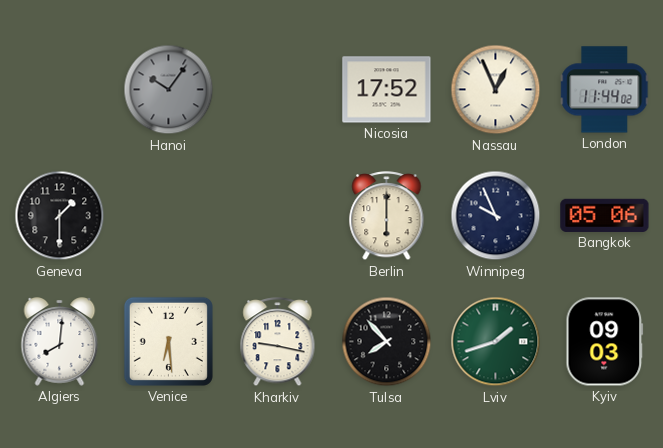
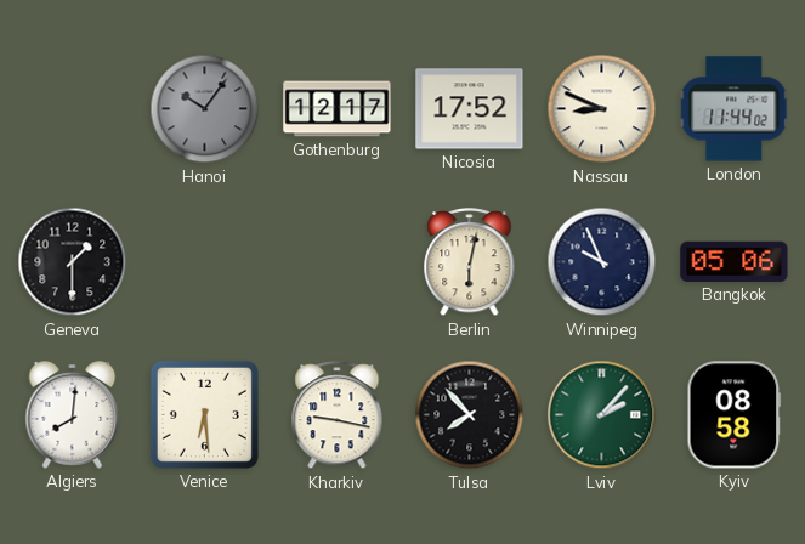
Gothenburg: none -> 12:17 (338, 109)
Nassau: 12:56 -> 8:49 (602, 109)
Berlin: 6:00 -> 6:02 (470, 262)
Lviv: 1:42 -> 2:07 (602, 415)
Kyiv: 09:03 -> 08:58 (735, 415)
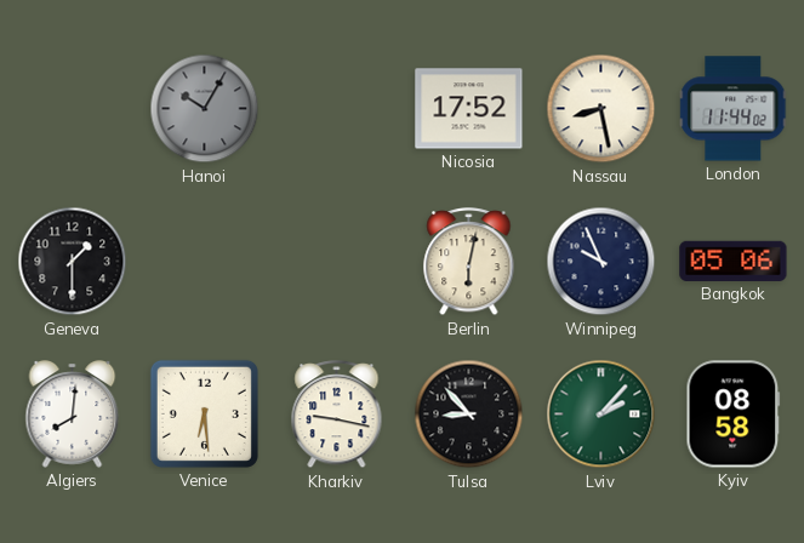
Hanoi: 10:06 -> 10:05 (205, 109)
Gothenburg: 12:17 -> none (338, 109)
Nassau: 8:49 -> 8:28 (601, 109)
Tulsa: 7:53 -> 8:53 (469, 415)
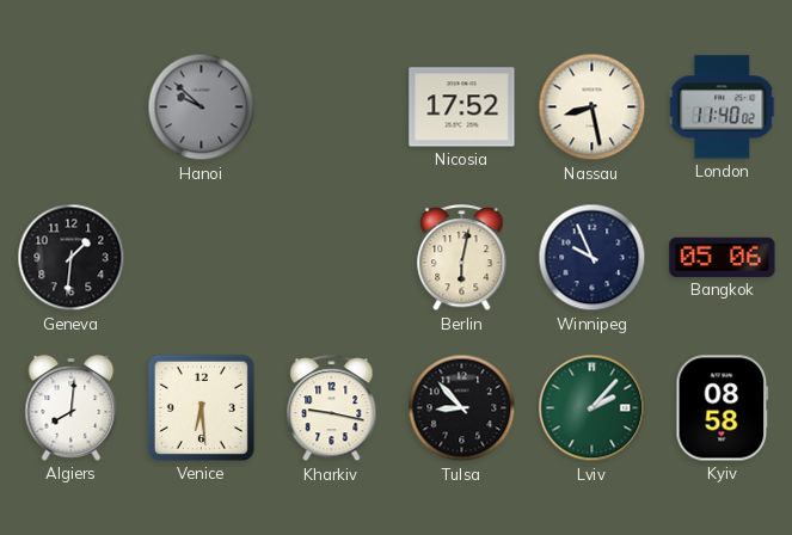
Hanoi: 10:05 -> 9:52 (202, 107)
London: 11:44 -> 11:40 (723, 107)
Geneva: 1:30 -> 1:31 (72, 258)
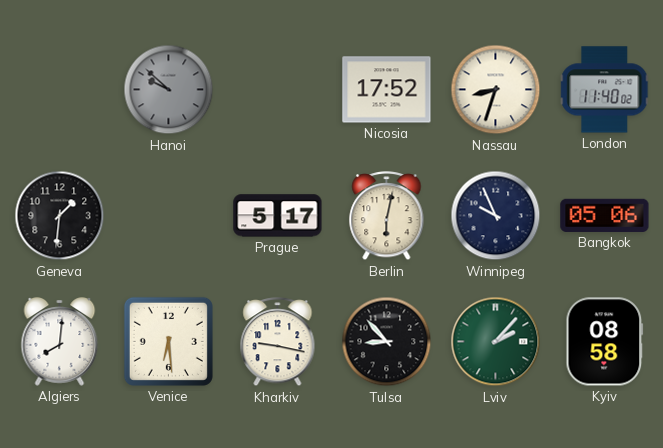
Nassau: 8:28 -> 8:33 (496, 90)
Prague: none -> 5:17 (278, 216)
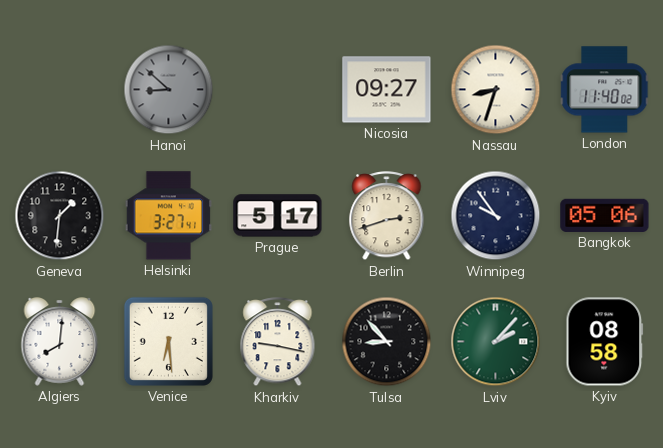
Hanoi: 9:52 -> 8:52 (169, 90)
Nicosia: 17:52 -> 09:27 (387, 90)
Helsinki: none -> 3:27 (168, 216)
Berlin: 6:02 -> 2:42 (387, 216)
Winnipeg: 9:56 -> 9:54 (496, 216)
